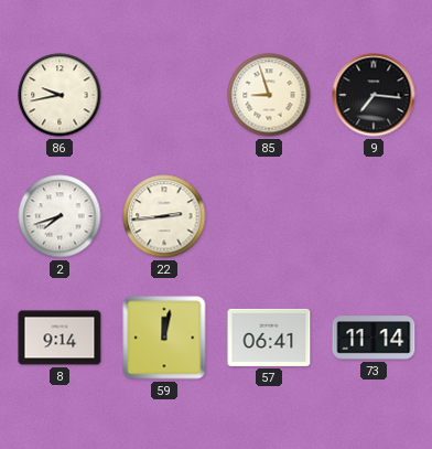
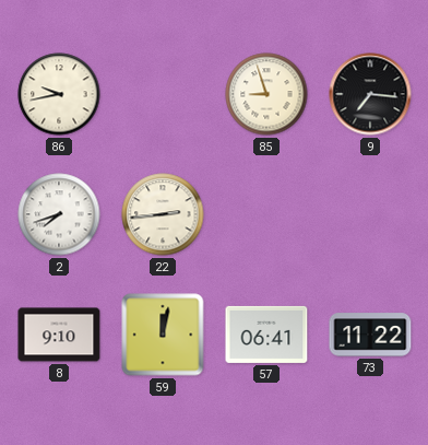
8: 9:14 -> 9:10 (59, 335)
73: 11:14 -> 11:22 (370, 335)
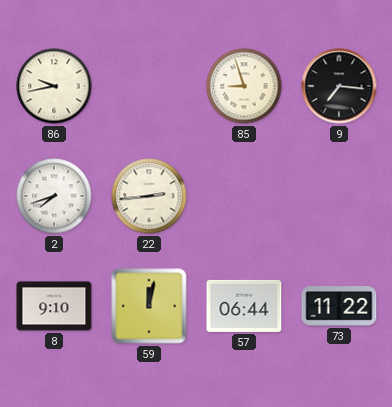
57: 06:41 -> 06:44 (244, 306)
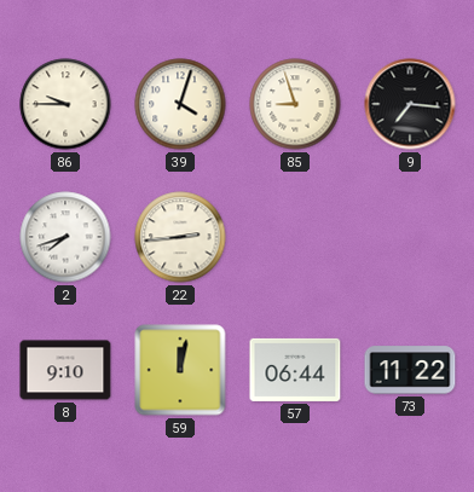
86: 9:43 -> 9:45 (65, 104)
39: none -> 4:03 (180, 104)
